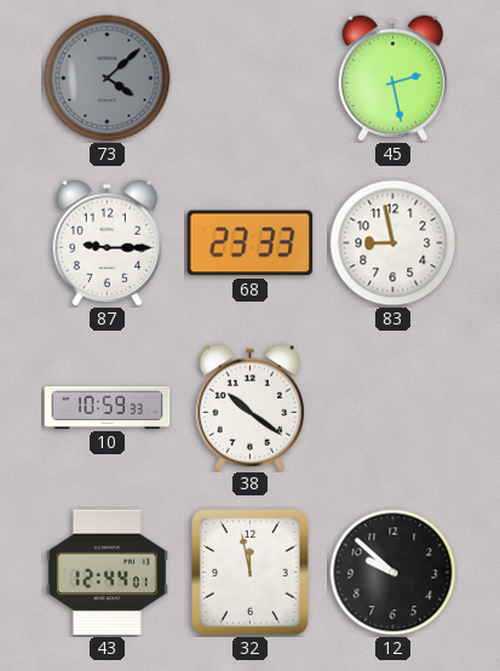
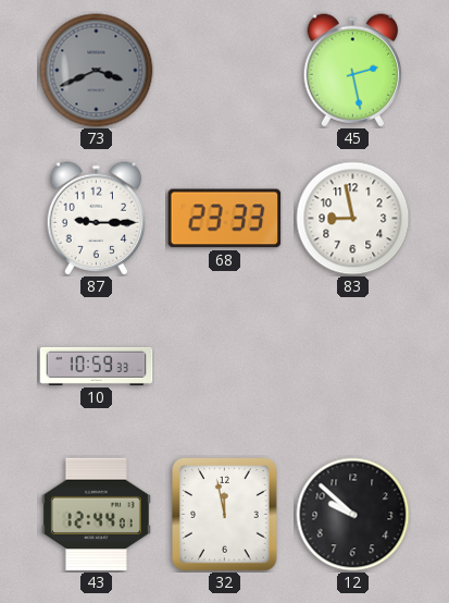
73: 4:08 -> 3:41 (97, 71)
38: 10:21 -> none (249, 408)
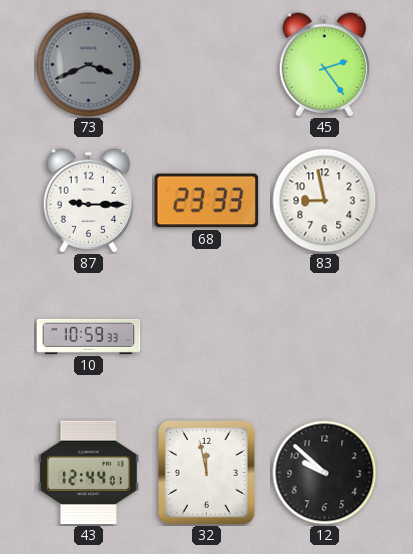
45: 2:28 -> 2:24 (324, 65)
